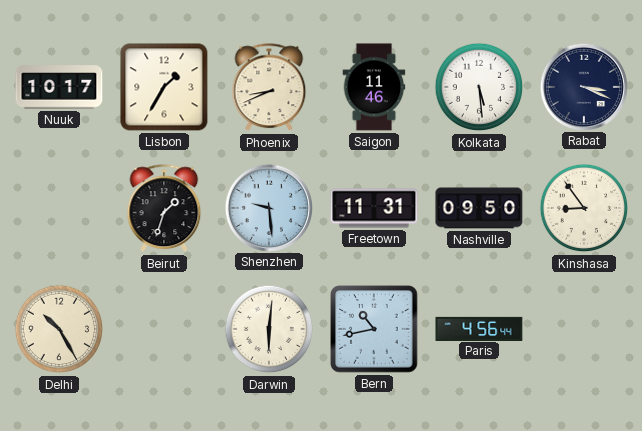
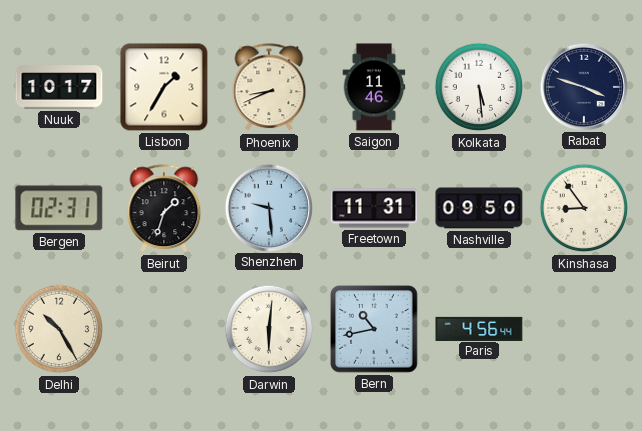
Rabat: 3:19 -> 3:48 (583, 86)
Bergen: none -> 02:31 (59, 208)
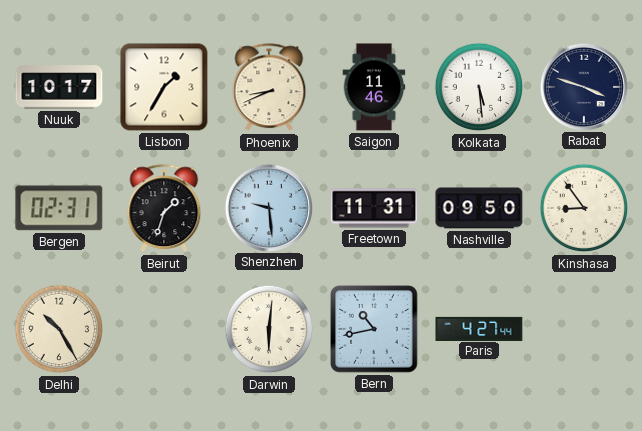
Paris: 4:56 -> 4:27 (479, 328)
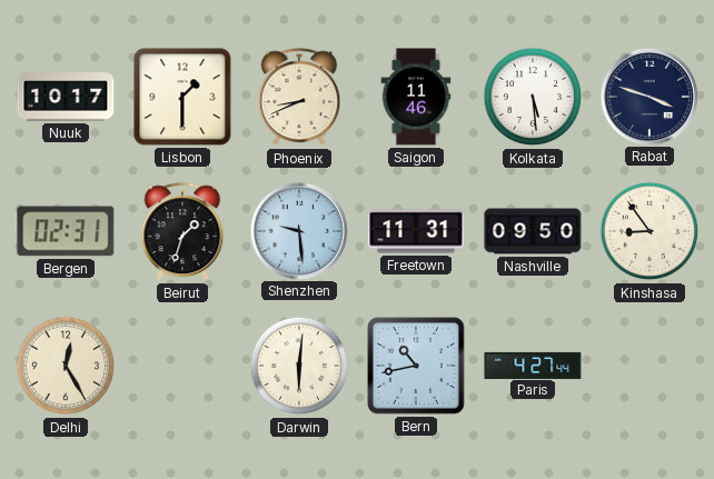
Lisbon: 1:35 -> 1:30 (182, 97)
Delhi: 10:25 -> 12:25 (66, 366)
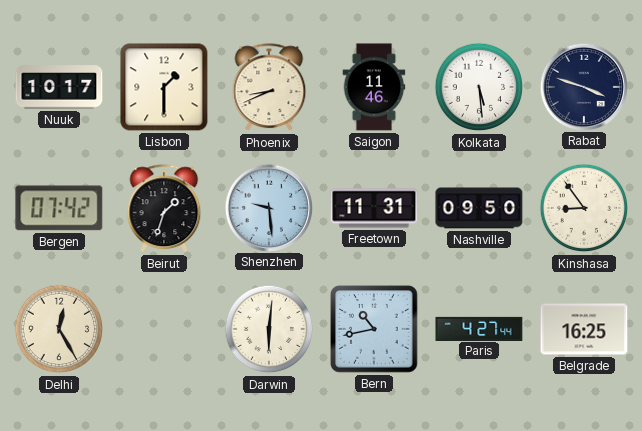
Bergen: 02:31 -> 07:42 (59, 208)
Belgrade: none -> 16:25 (584, 329)
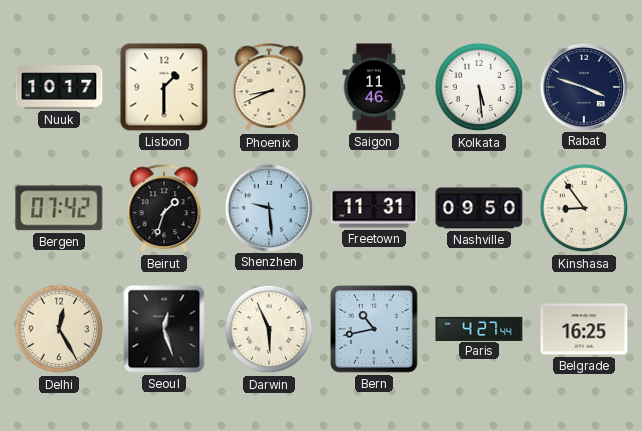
Seoul: none -> 12:27 (164, 329)
Darwin: 6:01 -> 5:56 (269, 329)
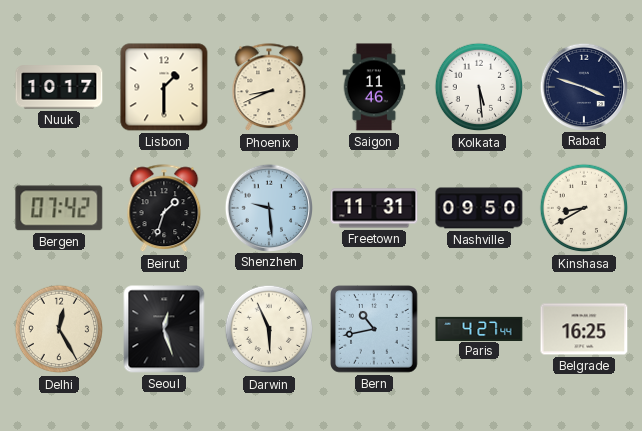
Kinshasa: 8:54 -> 8:40 (584, 208)
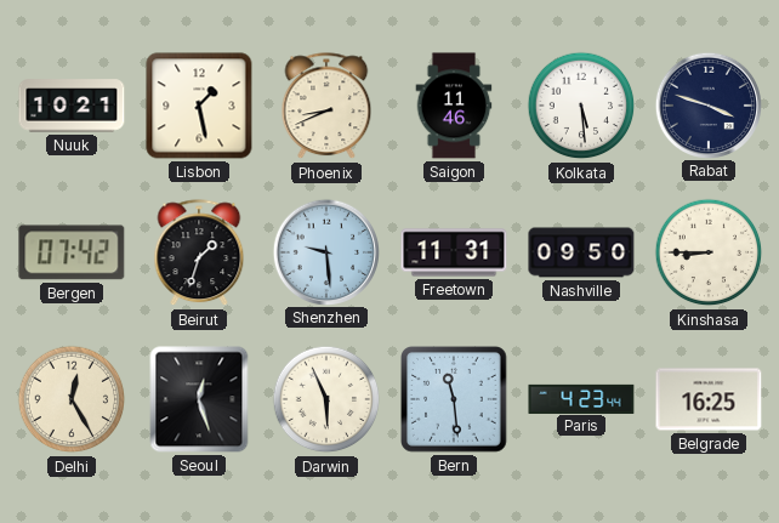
Nuuk: 10:17 -> 10:21 (72, 106)
Lisbon: 1:30 -> 1:28 (199, 106)
Kinshasa: 8:40 -> 8:45 (709, 252)
Bern: 10:43 -> 11:29 (455, 400)
Paris: 4:27 -> 4:23 (581, 398)
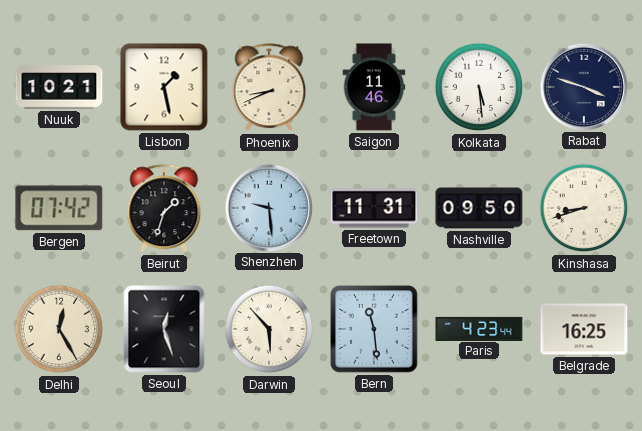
Kinshasa: 8:45 -> 8:42 (584, 208)
Darwin: 5:56 -> 5:53 (269, 329)
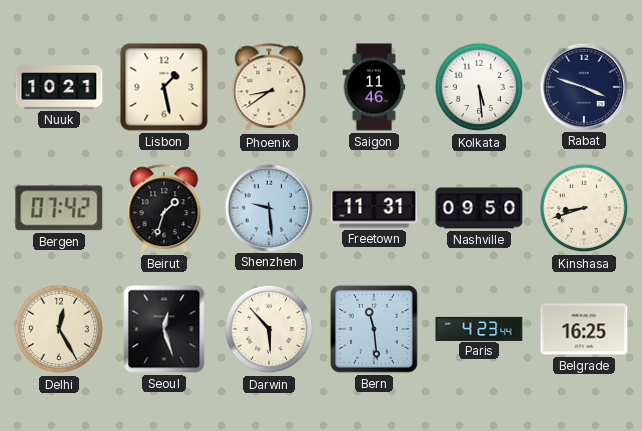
Phoenix: 8:41 -> 8:39 (269, 88)
